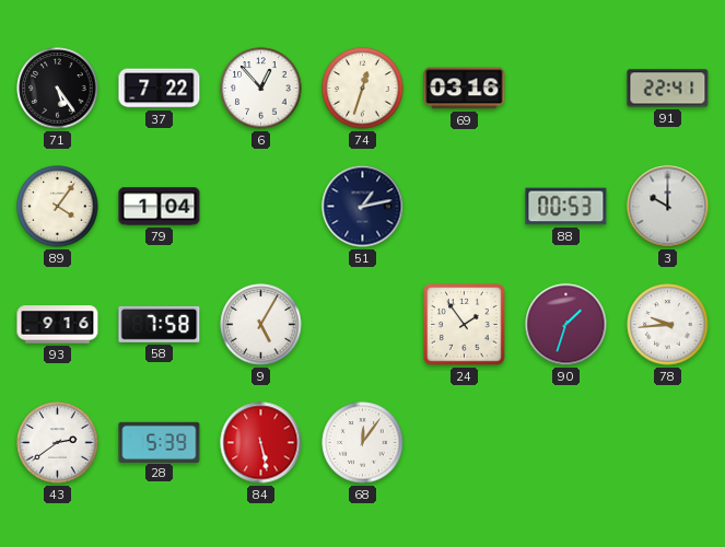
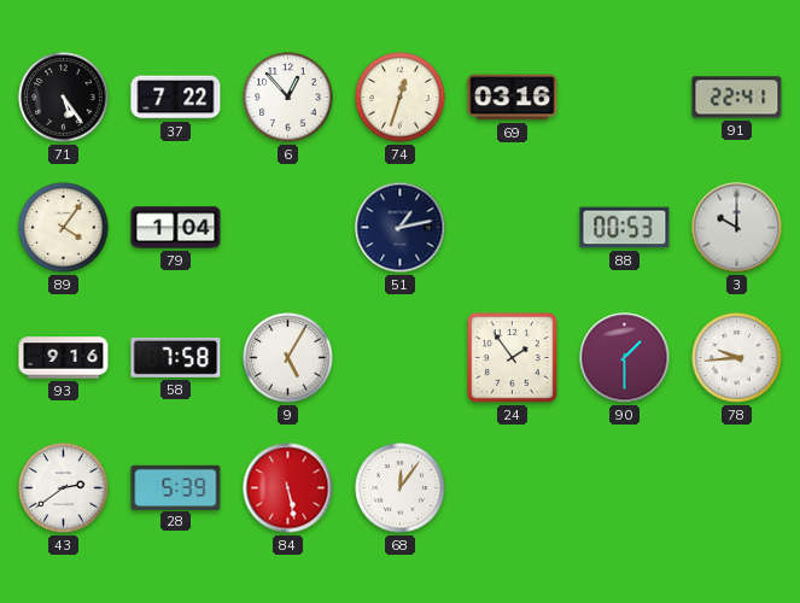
90: 1:33 -> 1:30 (625, 358)
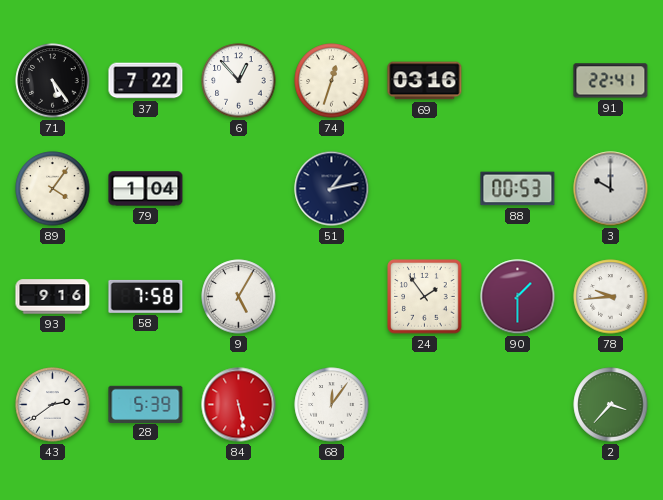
2: none -> 3:37 (611, 405)
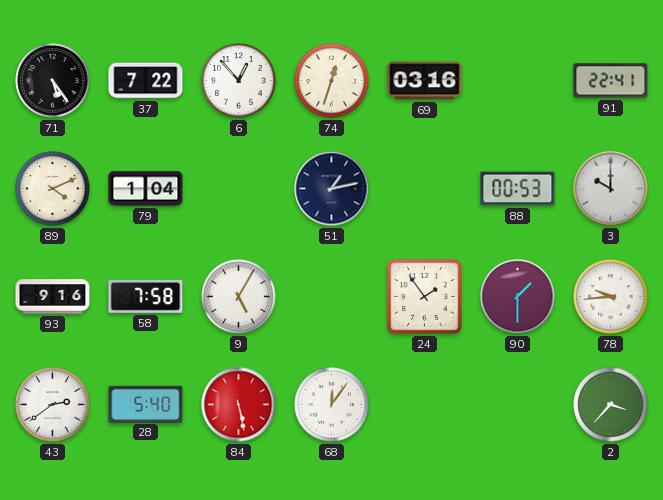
89: 4:06 -> 4:11 (53, 189)
28: 5:39 -> 5:40 (146, 404)
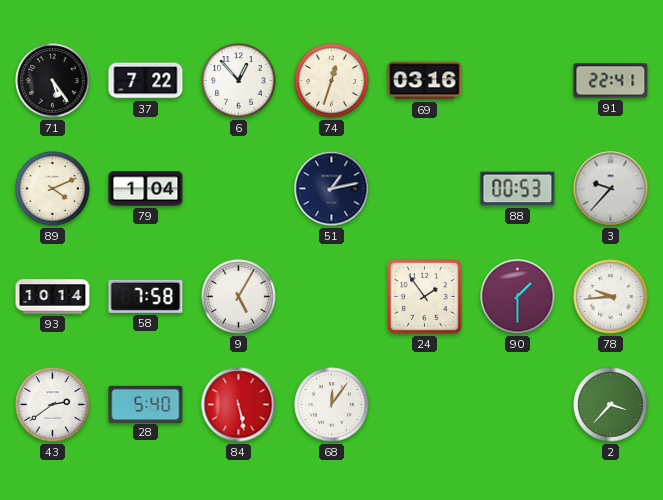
3: 10:00 -> 9:37 (611, 189)
93: 9:16 -> 10:14 (53, 297)
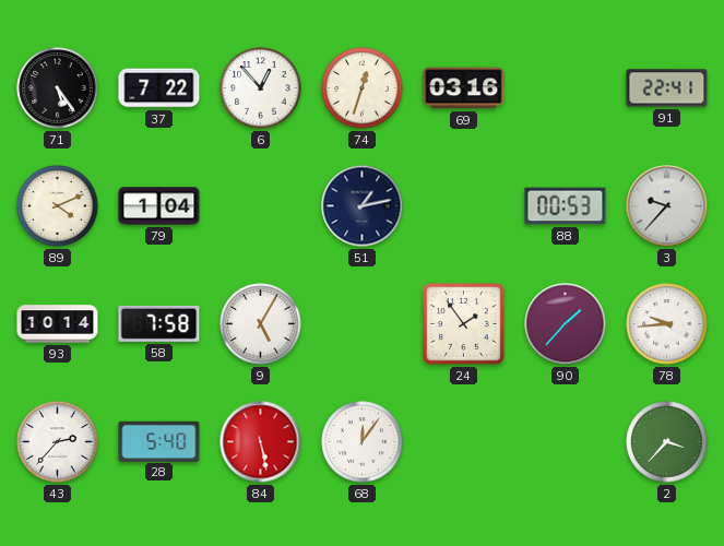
90: 1:30 -> 1:37 (566, 324)
43: 2:39 -> 2:37 (58, 442)
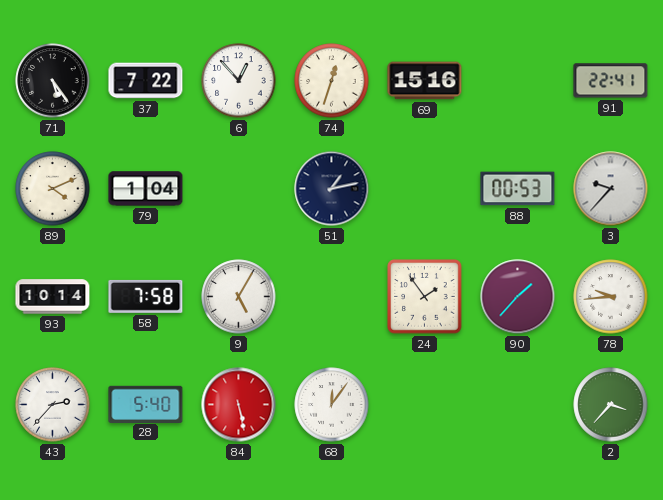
69: 03:16 -> 15:16 (425, 81)
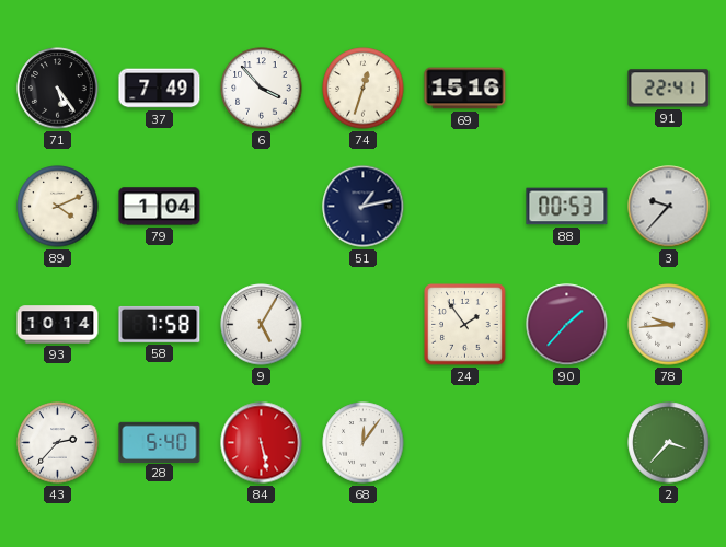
37: 7:22 -> 7:49 (160, 89)
6: 12:53 -> 3:53 (262, 89)
